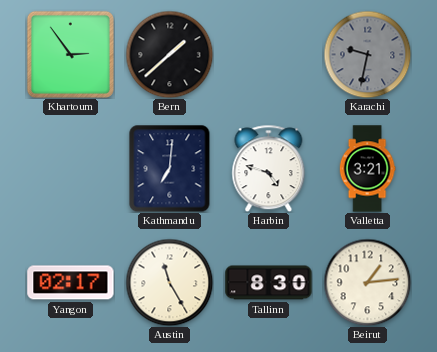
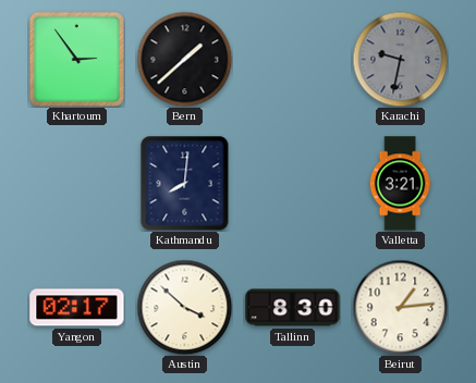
Kathmandu: 7:01 -> 8:01 (185, 183)
Harbin: 4:48 -> none (269, 168)
Austin: 11:25 -> 3:52 (184, 307)
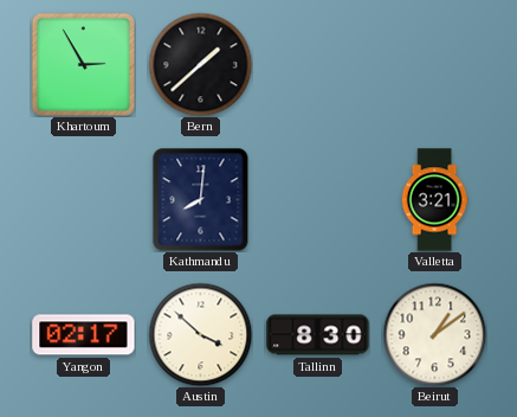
Khartoum: 2:54 -> 2:55 (83, 64)
Karachi: 9:32 -> none (400, 59)
Beirut: 1:14 -> 1:09 (434, 334)
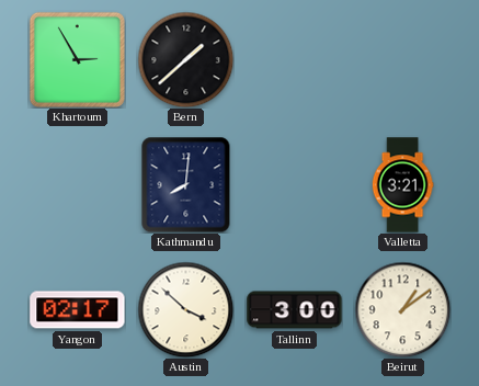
Tallinn: 8:30 -> 3:00 (295, 310)
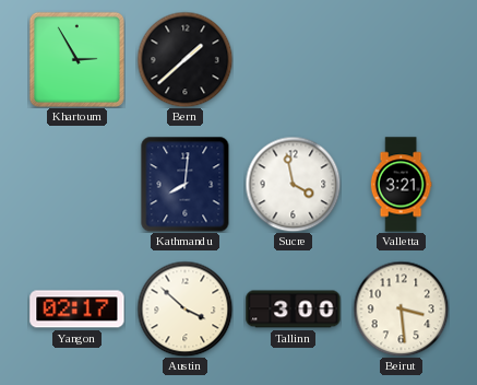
Sucre: none -> 3:58 (293, 184)
Beirut: 1:09 -> 3:29 (401, 308)
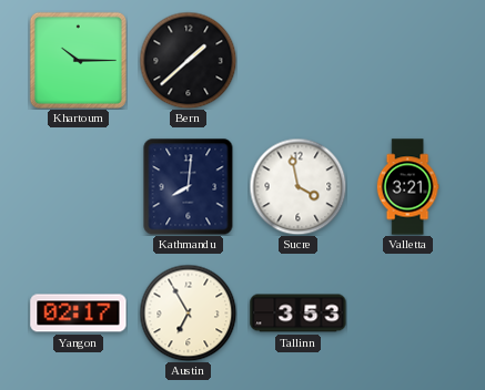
Khartoum: 2:55 -> 10:15 (78, 60)
Austin: 3:52 -> 6:55 (188, 312)
Tallinn: 3:00 -> 3:53 (299, 314)
Beirut: 3:29 -> none (401, 308)
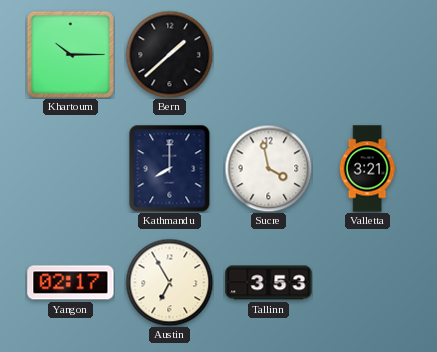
Kathmandu: 8:01 -> 8:00 (170, 168)
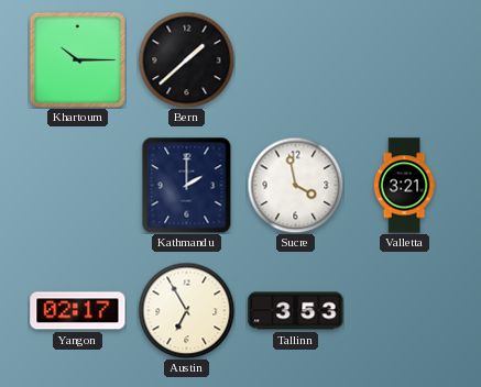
Kathmandu: 8:00 -> 2:00 (187, 185)
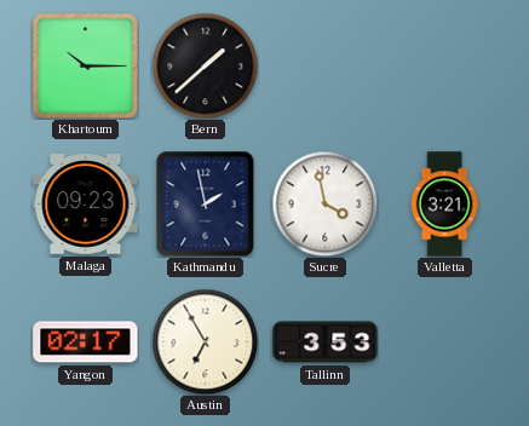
Malaga: none -> 09:23 (86, 205)
Kathmandu: 2:00 -> 1:58 (206, 203)
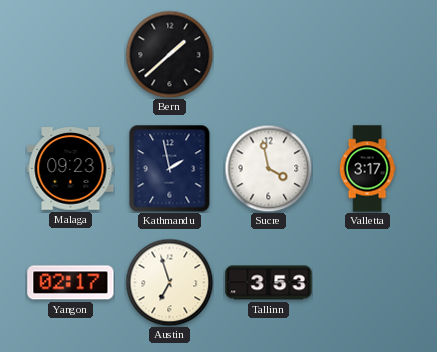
Khartoum: 10:15 -> none (85, 65)
Valletta: 3:21 -> 3:17 (367, 169)
Austin: 6:55 -> 6:57 (169, 282)
